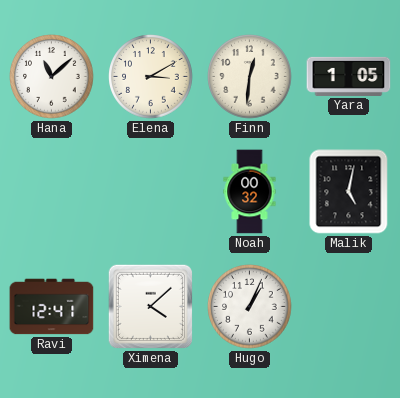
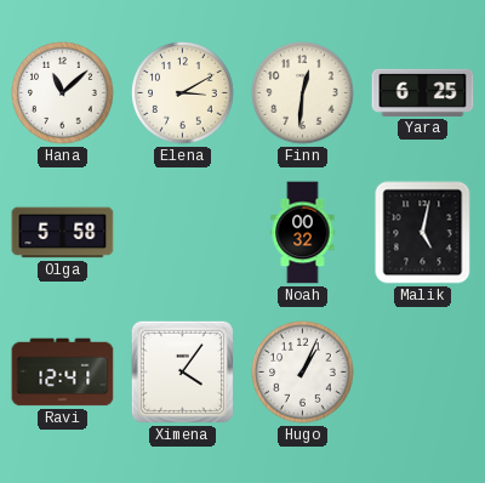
Yara: 1:05 -> 6:25 (423, 92)
Olga: none -> 5:58 (63, 233)
Ximena: 4:08 -> 4:06 (182, 371)
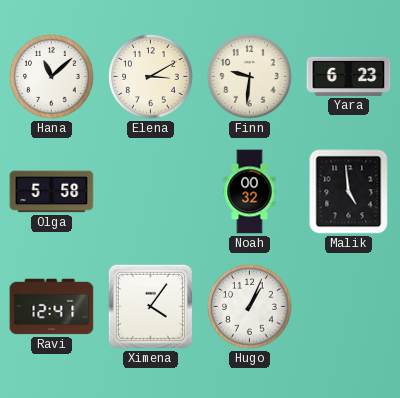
Finn: 12:31 -> 9:31 (250, 77)
Yara: 6:25 -> 6:23 (349, 76)
Malik: 5:02 -> 4:59 (349, 192)
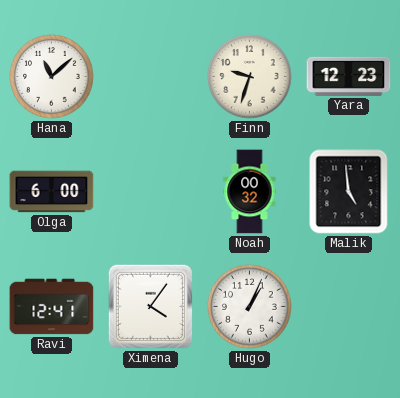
Elena: 3:10 -> none (151, 77)
Finn: 9:31 -> 9:33 (250, 77)
Yara: 6:23 -> 12:23 (349, 76)
Olga: 5:58 -> 6:00 (52, 192)
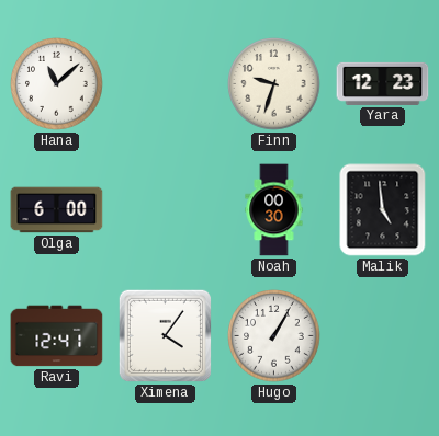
Noah: 00:32 -> 00:30 (274, 210)
Hugo: 1:04 -> 1:05 (274, 336)
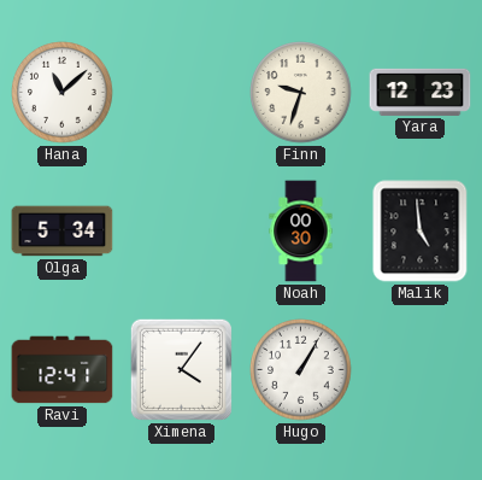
Olga: 6:00 -> 5:34 (63, 232)
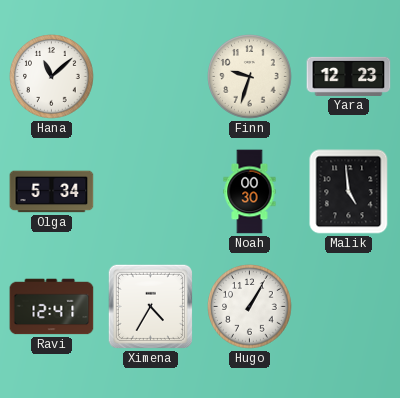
Ximena: 4:06 -> 4:35 (150, 306)
